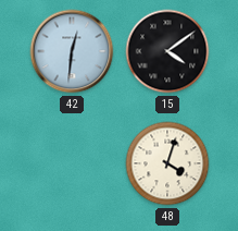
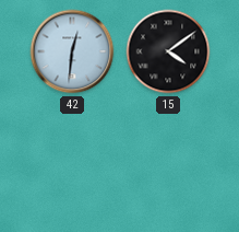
48: 4:03 -> none (167, 163)
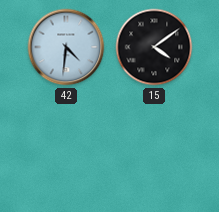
42: 12:31 -> 4:31 (66, 47)
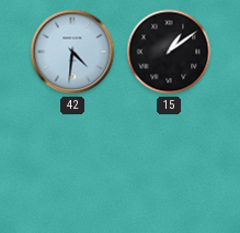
15: 4:09 -> 1:09 (169, 52)
